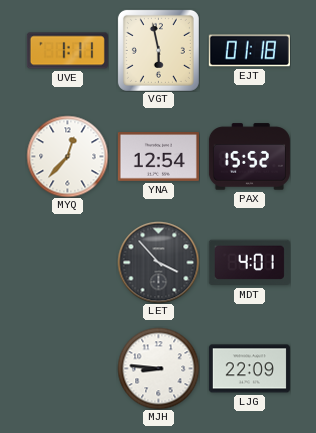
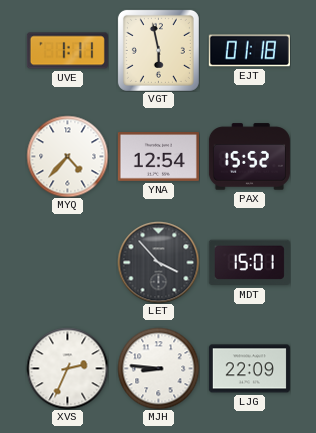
MYQ: 12:37 -> 4:37 (67, 156)
MDT: 4:01 -> 15:01 (249, 263)
XVS: none -> 2:34 (67, 368)
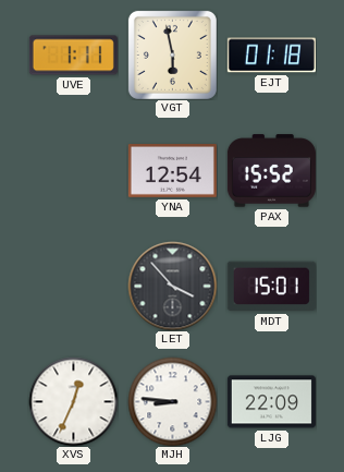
MYQ: 4:37 -> none (67, 156)
XVS: 2:34 -> 12:34 (73, 401)
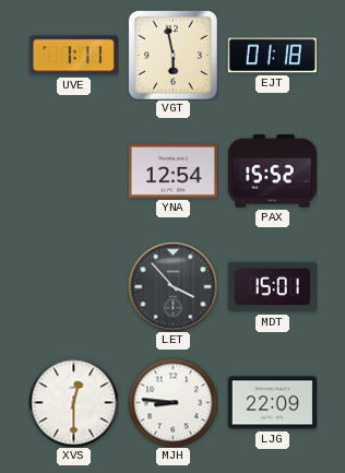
XVS: 12:34 -> 12:30 (73, 402)
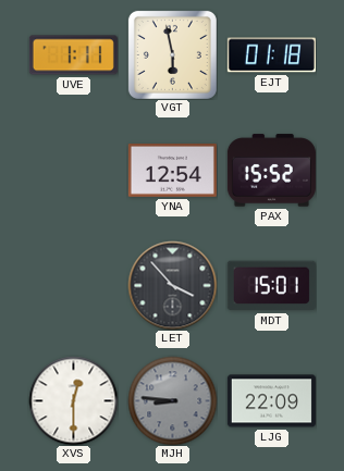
MJH dial: white -> grey (172, 400)
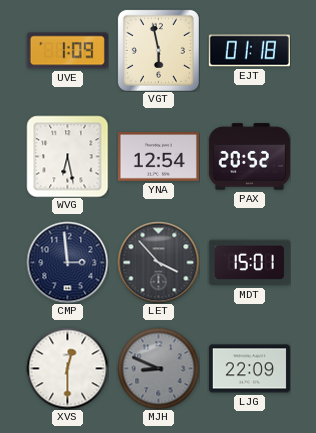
UVE: 1:11 -> 1:09 (67, 51)
WVG: none -> 6:28 (67, 156)
PAX: 15:52 -> 20:52 (249, 157)
CMP: none -> 2:59 (67, 262)
MJH: 8:46 -> 8:49 (158, 368)
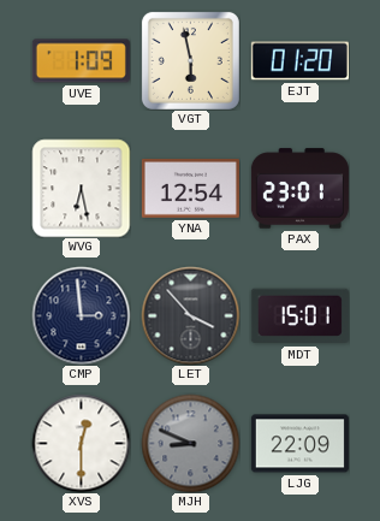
EJT: 01:18 -> 01:20 (299, 61)
PAX: 20:52 -> 23:01 (299, 189)
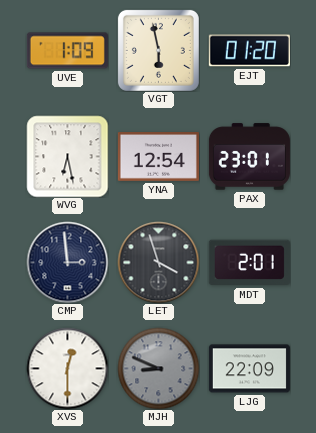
LET: 3:53 -> 3:57 (158, 262)
MDT: 15:01 -> 2:01 (249, 263)
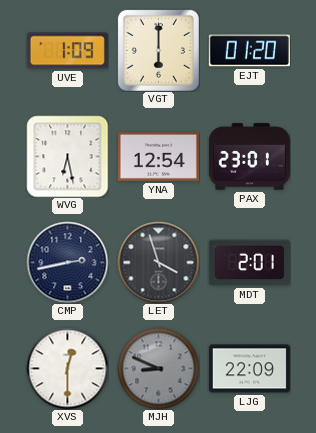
VGT: 5:58 -> 6:00 (158, 50)
CMP: 2:59 -> 2:43 (67, 262)
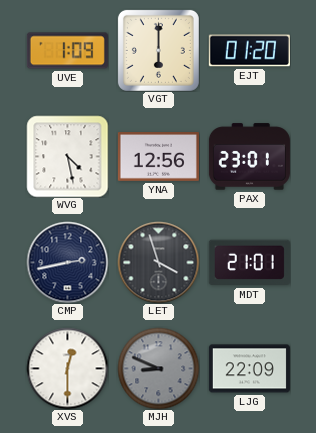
WVG: 6:28 -> 4:28 (67, 156)
YNA: 12:54 -> 12:56 (158, 157)
MDT: 2:01 -> 21:01 (249, 263)
